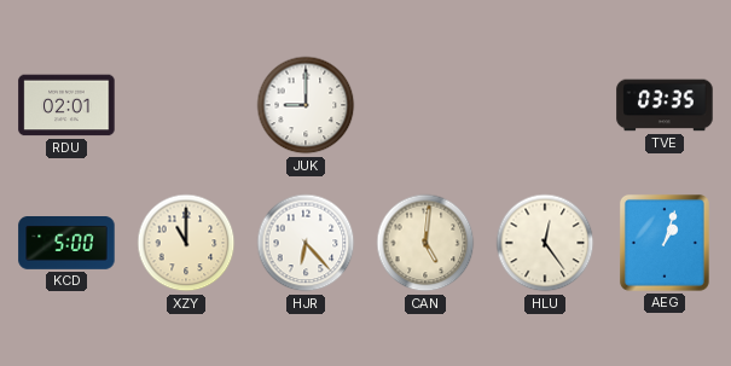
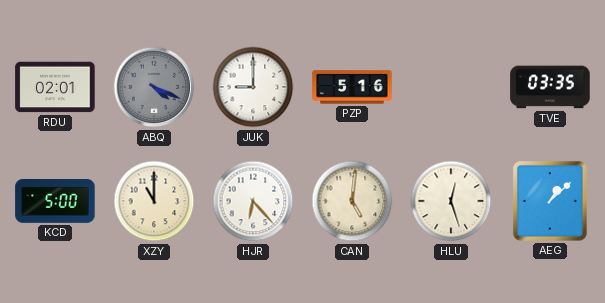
ABQ: none -> 4:19 (154, 87)
PZP: none -> 5:16 (352, 87)
HLU: 12:24 -> 12:27 (451, 201)
AEG: 1:03 -> 1:08 (550, 201)
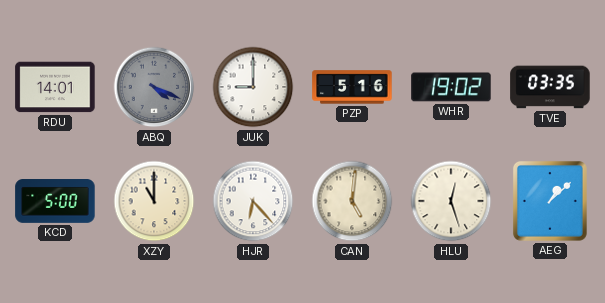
RDU: 02:01 -> 14:01 (55, 87)
WHR: none -> 19:02 (451, 87)
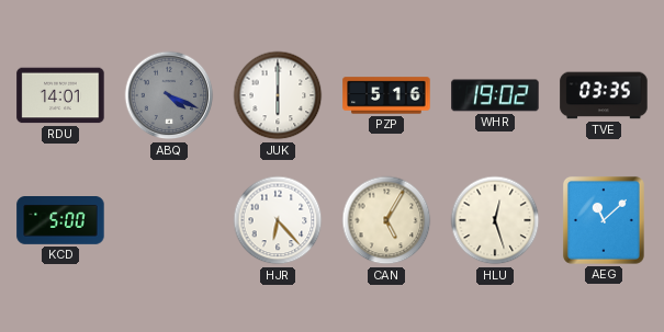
JUK: 9:00 -> 6:00 (278, 95)
XZY: 11:00 -> none (154, 201)
CAN: 5:01 -> 5:05 (386, 220)
AEG: 1:08 -> 11:08 (604, 220)
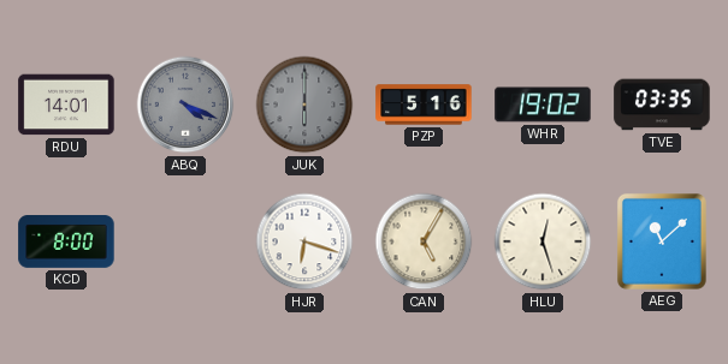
JUK dial: white -> grey (304, 105)
KCD: 5:00 -> 8:00 (66, 243)
HJR: 6:23 -> 6:18 (304, 241)
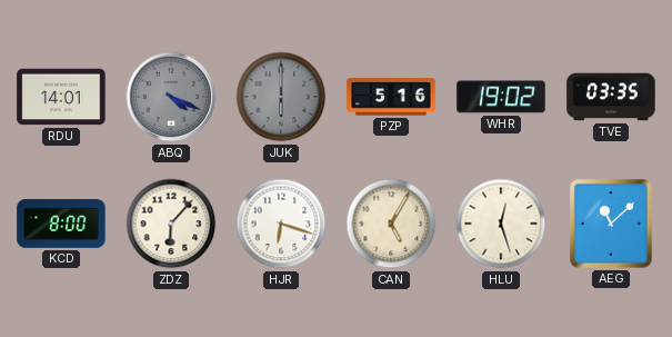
ZDZ: none -> 6:07 (171, 224)
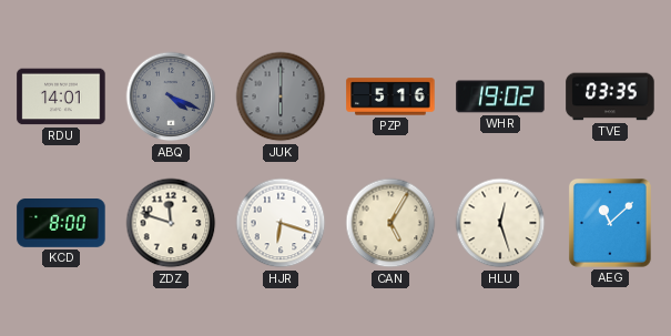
ZDZ: 6:07 -> 11:48 (171, 223)
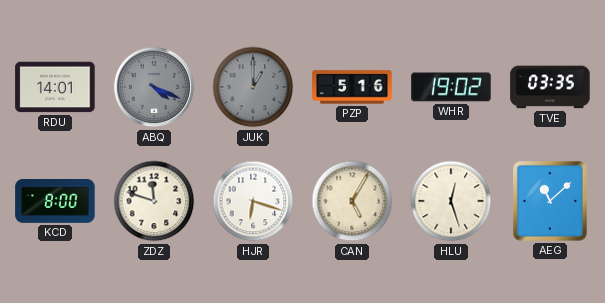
JUK: 6:00 -> 1:00 (253, 87)
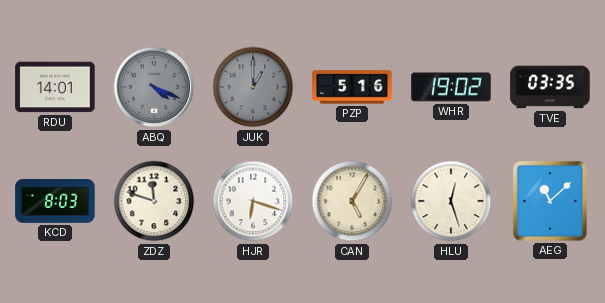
KCD: 8:00 -> 8:03 (55, 202)
